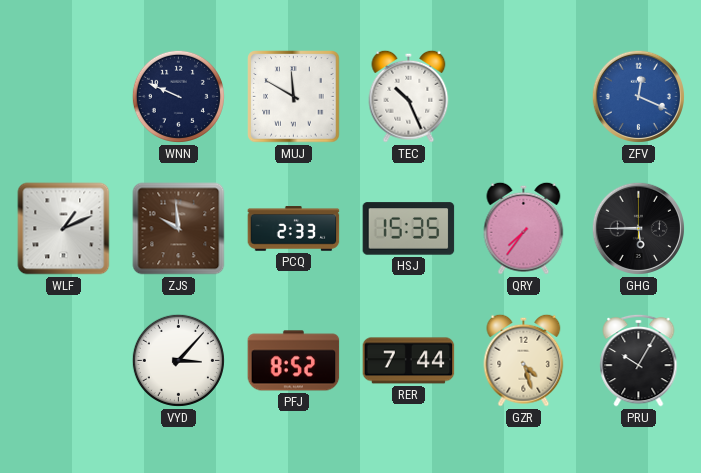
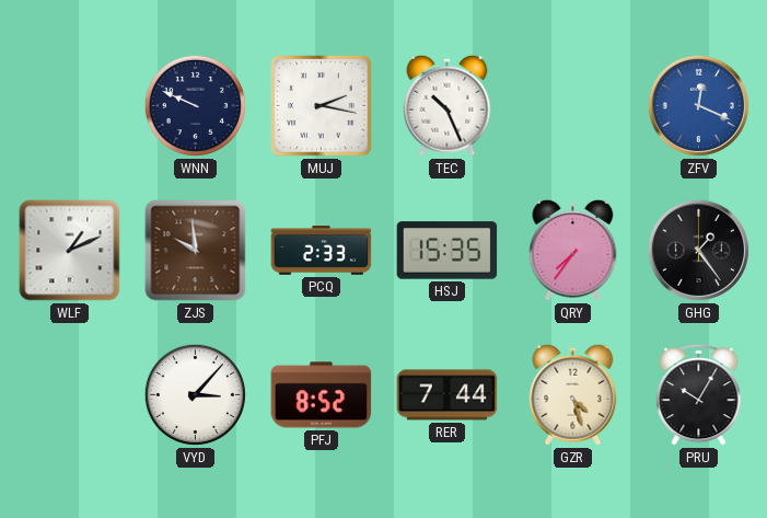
MUJ: 11:50 -> 2:17 (322, 106)
GHG: 5:45 -> 1:24 (698, 250)
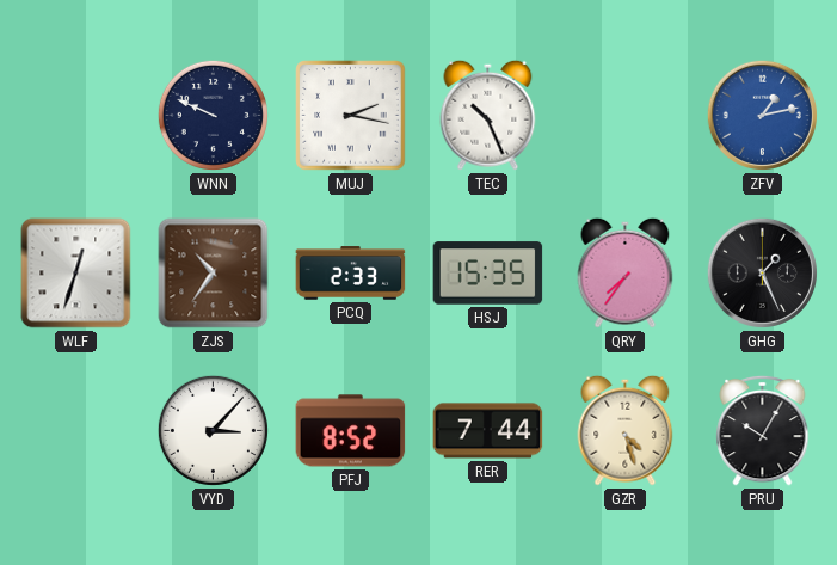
ZFV: 12:19 -> 1:13 (762, 115)
WLF: 1:11 -> 12:33 (76, 274)
ZJS: 9:59 -> 10:36 (214, 274)
GHG: 1:24 -> 1:26 (762, 272)
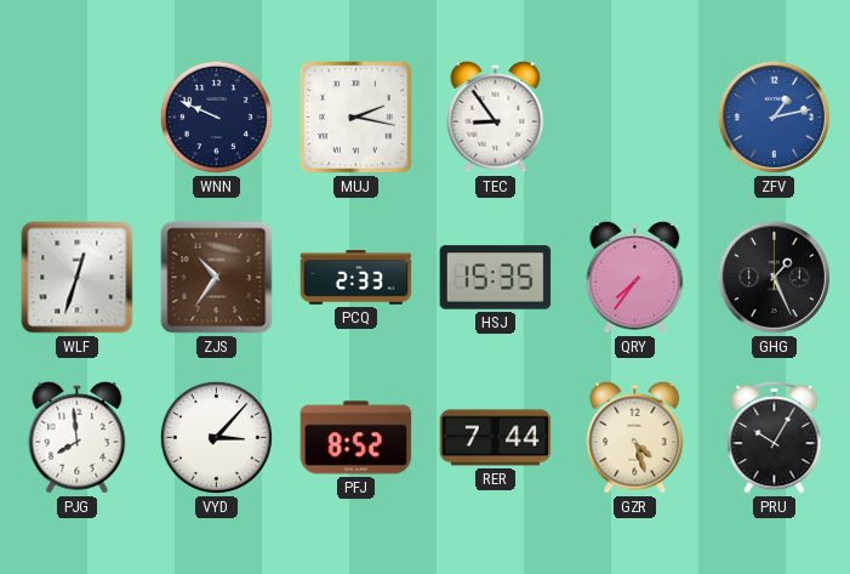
TEC: 10:26 -> 8:54 (496, 116)
PJG: none -> 7:59 (78, 437)
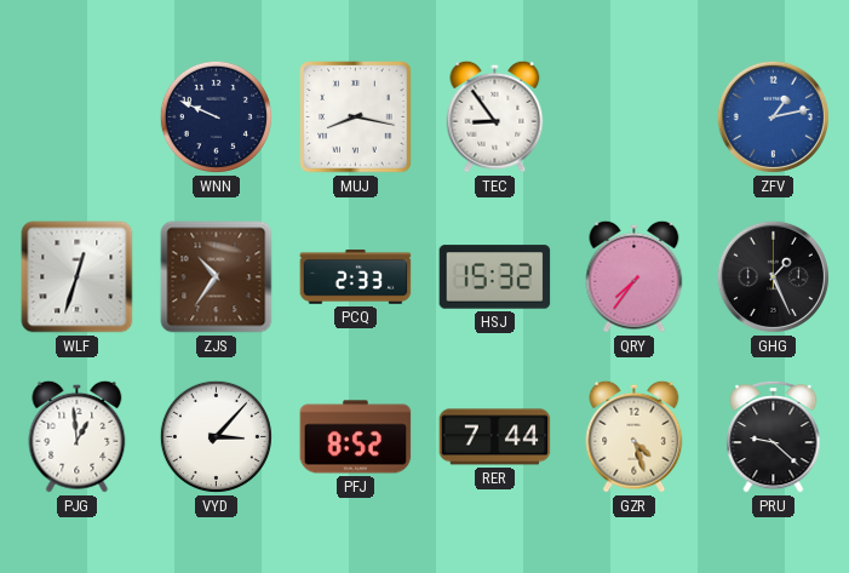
MUJ: 2:17 -> 8:17 (356, 118)
HSJ: 15:35 -> 15:32 (495, 277)
PJG: 7:59 -> 12:59 (78, 436)
PRU: 10:05 -> 9:22 (774, 436)
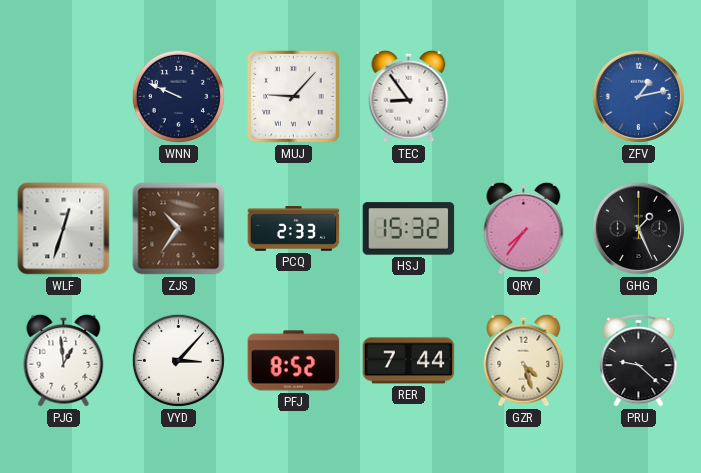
MUJ: 8:17 -> 9:07 (294, 97)
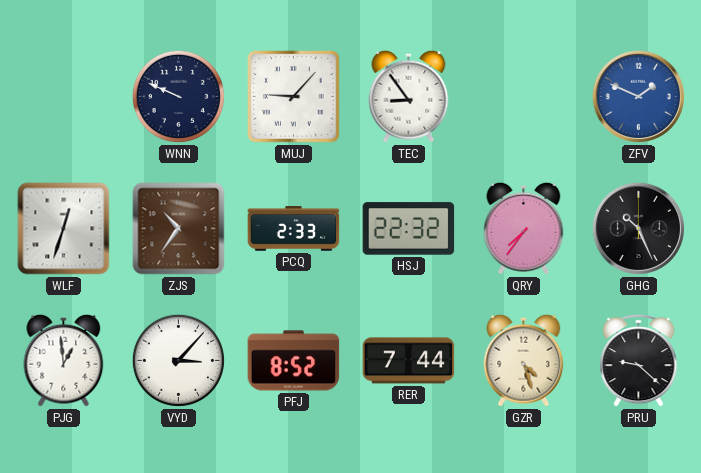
ZFV: 1:13 -> 1:49 (638, 96)
HSJ: 15:32 -> 22:32 (409, 229)
GHG: 1:26 -> 10:26 (638, 228)
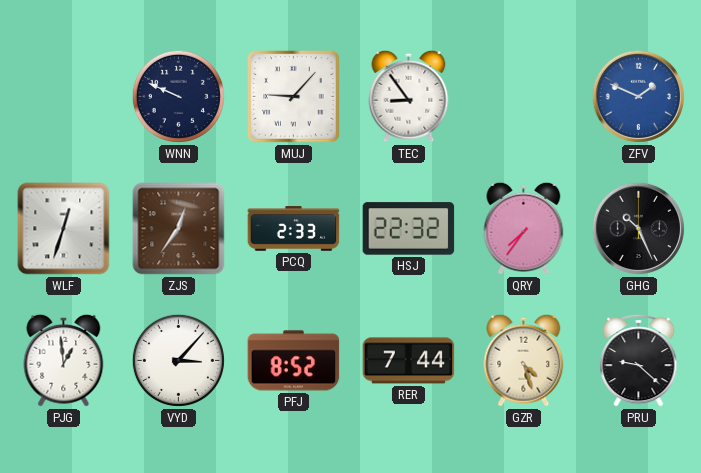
ZJS: 10:36 -> 12:36 (179, 229)
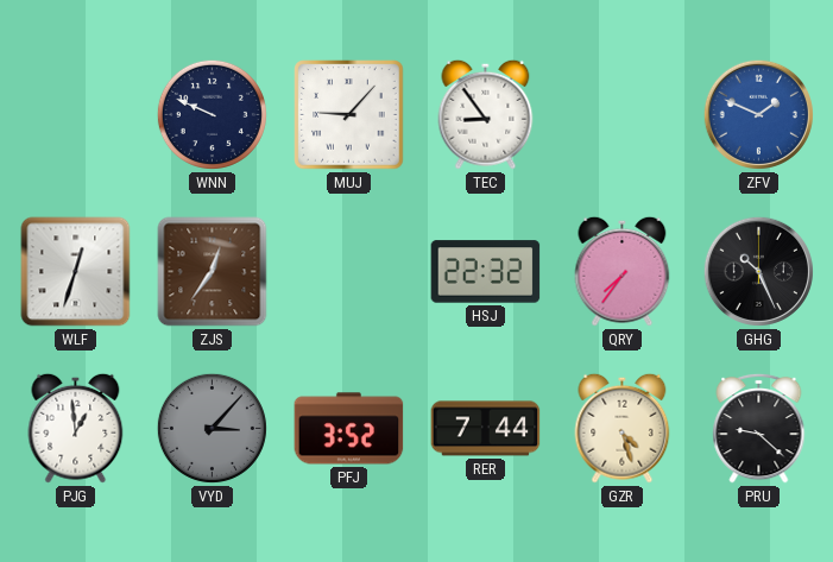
PCQ: 2:33 -> none (294, 229)
VYD dial: white -> grey (212, 428)
PFJ: 8:52 -> 3:52 (349, 429)
